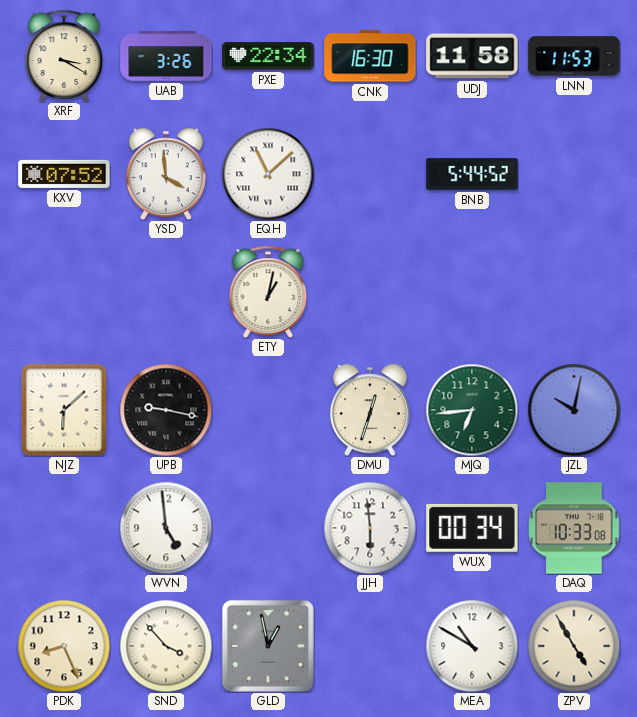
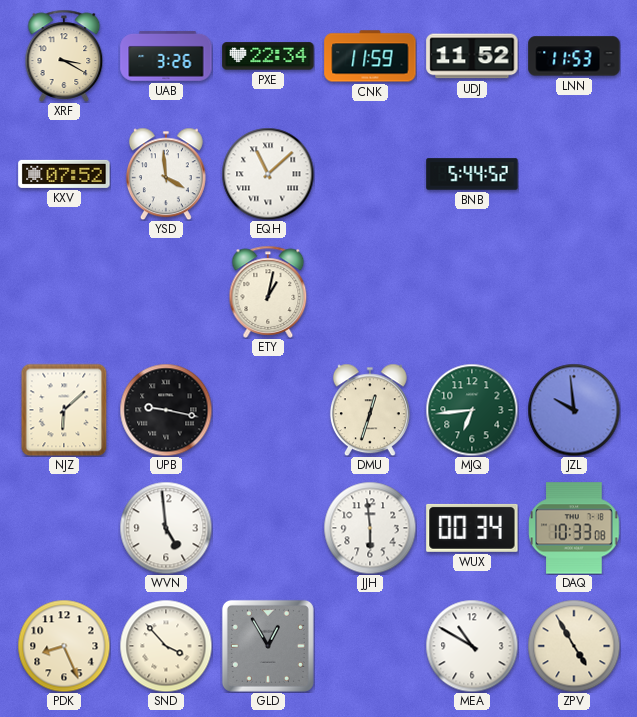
CNK: 16:30 -> 11:59 (370, 56)
UDJ: 11:58 -> 11:52 (472, 56)
JZL: 10:02 -> 9:59 (574, 410)
GLD: 12:58 -> 12:55 (268, 646)
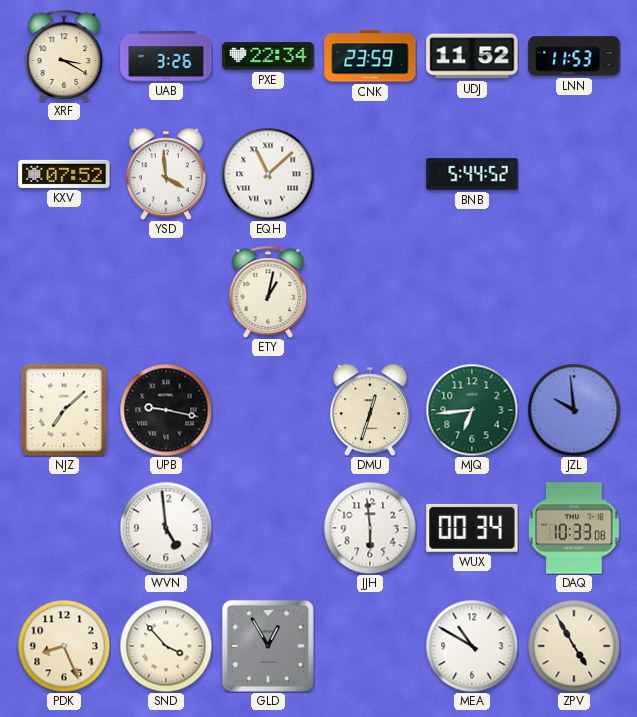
CNK: 11:59 -> 23:59 (370, 56)
NJZ: 6:08 -> 7:08 (64, 410)
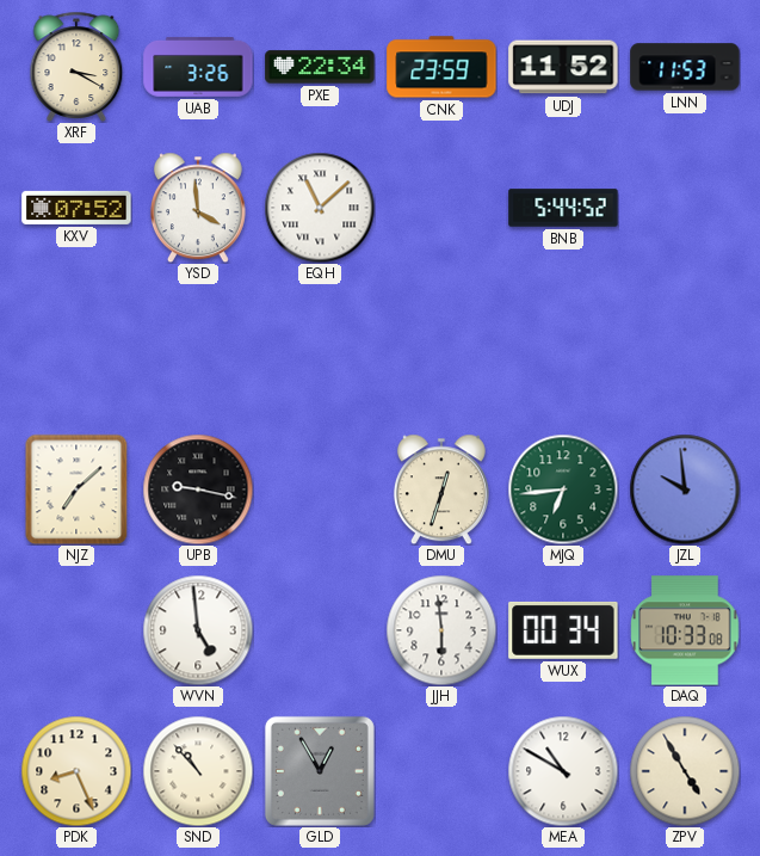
ETY: 1:02 -> none (268, 292)
SND: 3:53 -> 10:53 (198, 771)
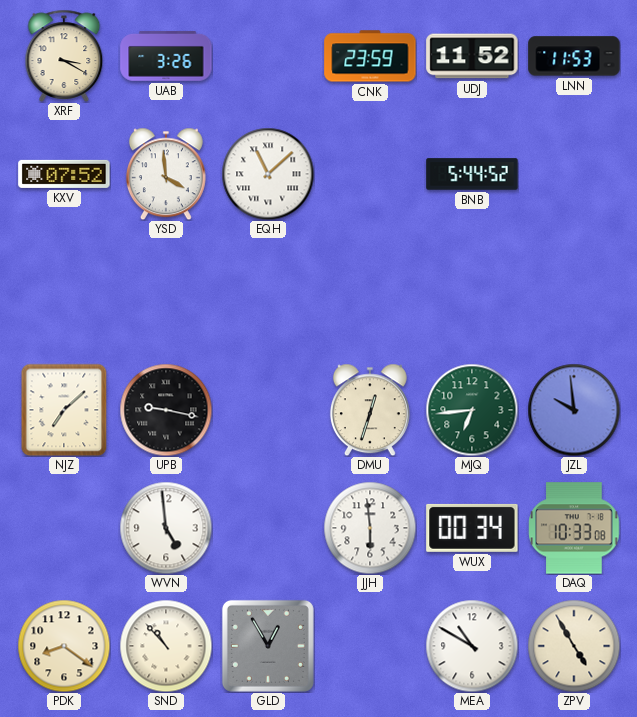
PXE: 22:34 -> none (320, 67)
PDK: 8:26 -> 8:21 (64, 646)
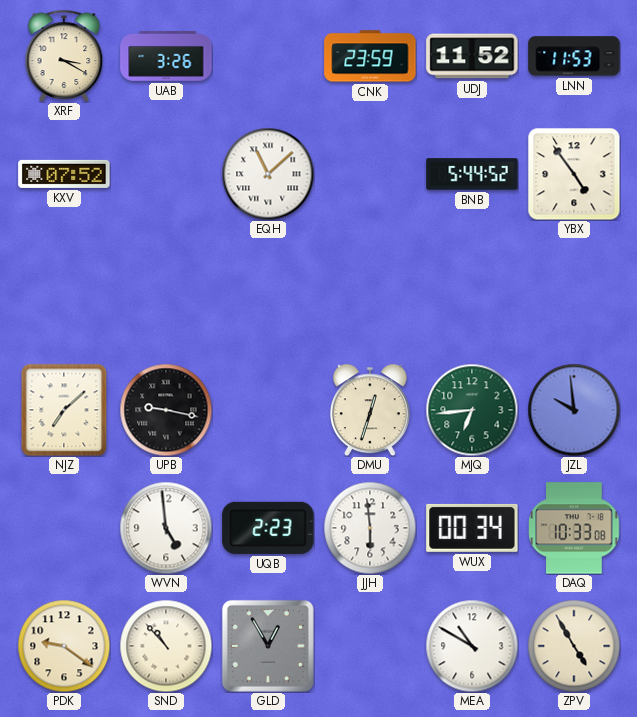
YSD: 3:59 -> none (166, 174)
YBX: none -> 4:54 (574, 174)
UQB: none -> 2:23 (268, 528)
PDK: 8:21 -> 9:21 (64, 646)
